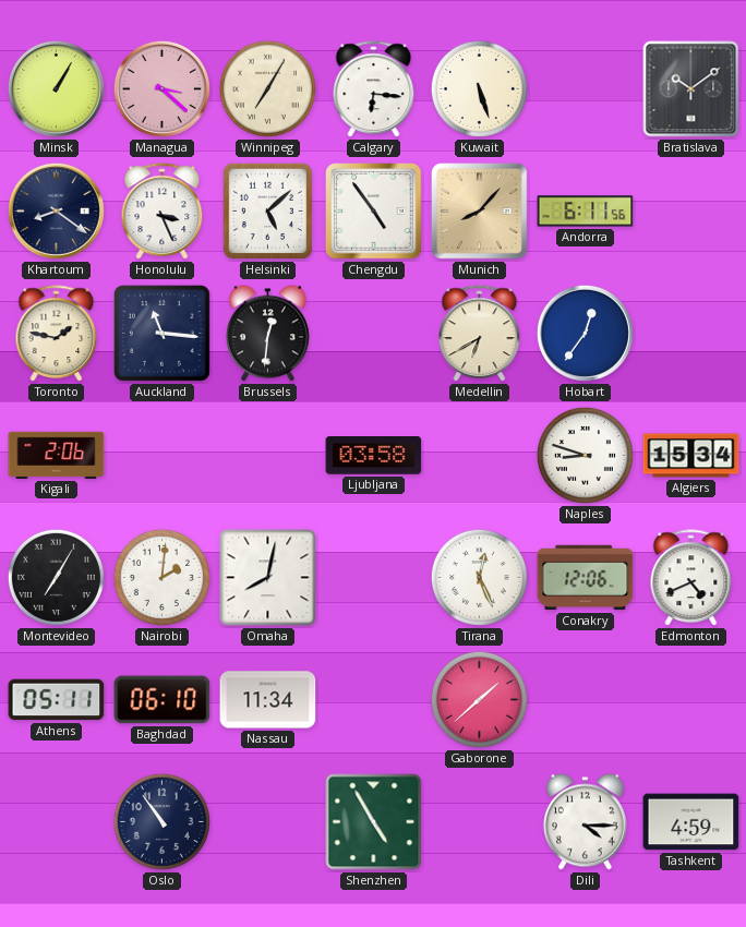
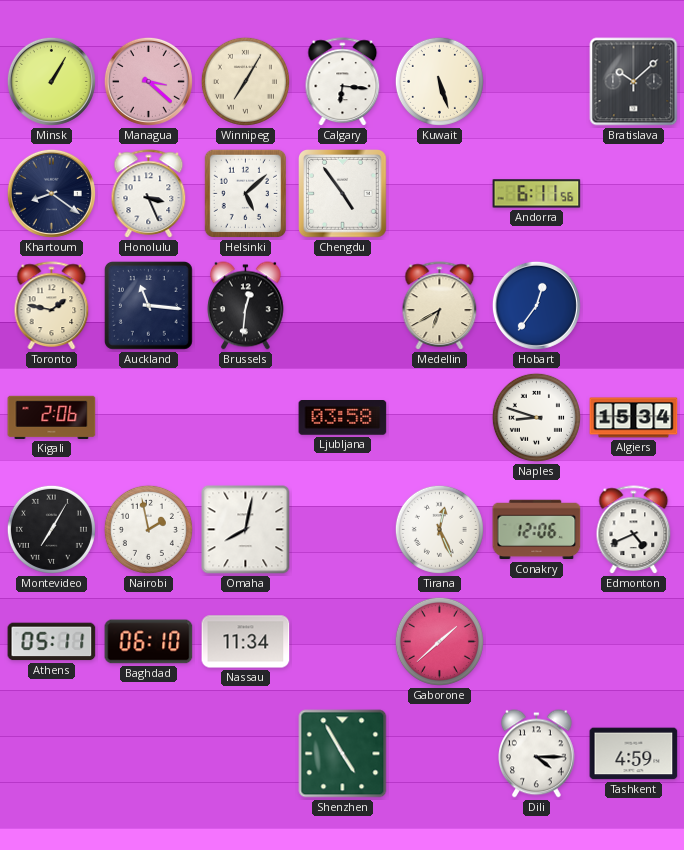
Bratislava: 10:09 -> 10:08 (634, 82)
Munich: 8:07 -> none (480, 212)
Nairobi: 2:01 -> 1:58 (148, 529)
Oslo: 10:54 -> none (161, 821)
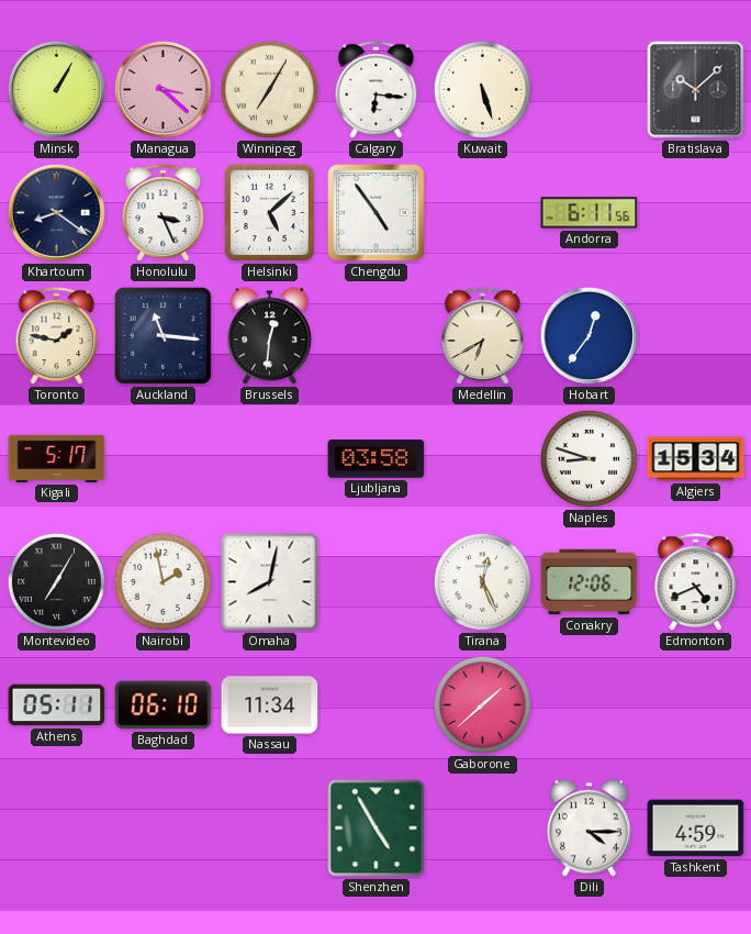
Kigali: 2:06 -> 5:17 (57, 458)
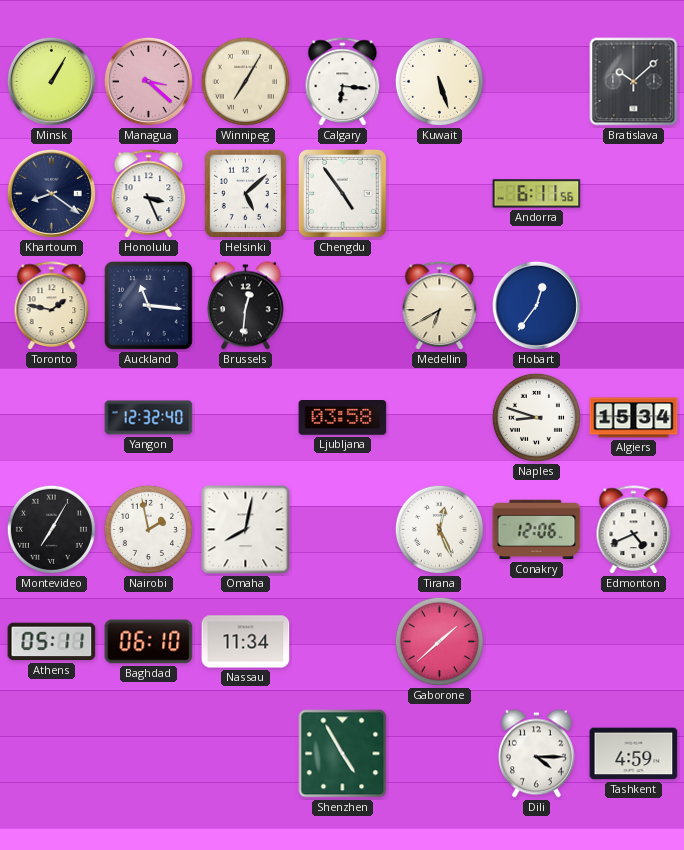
Kigali: 5:17 -> none (57, 458)
Yangon: none -> 12:32 (149, 418)
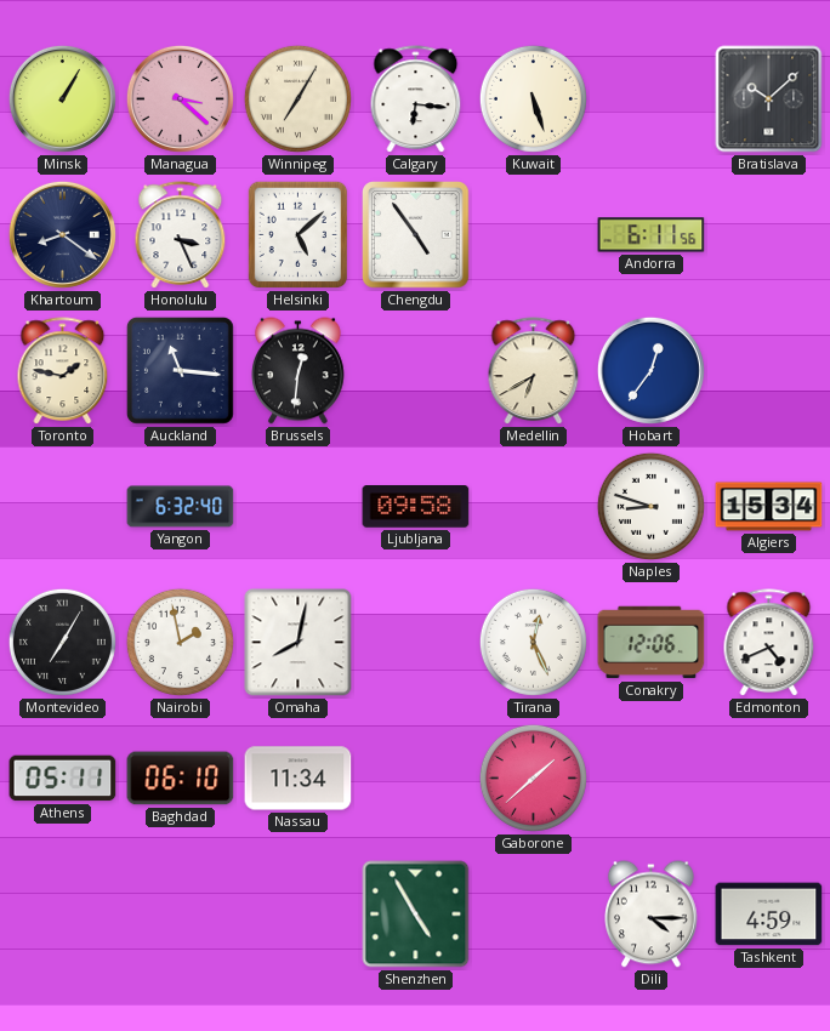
Yangon: 12:32 -> 6:32 (181, 507)
Ljubljana: 03:58 -> 09:58 (416, 507)
